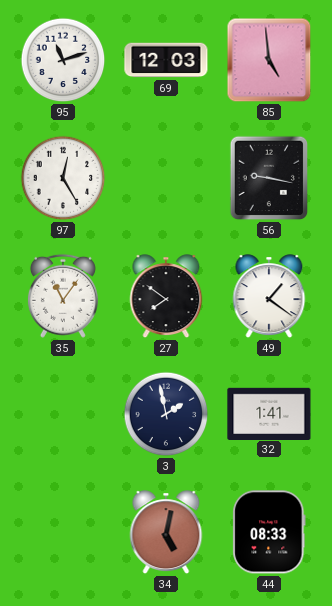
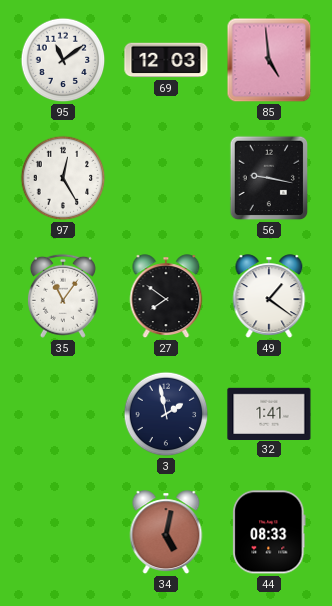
95: 11:12 -> 11:09 (63, 60)
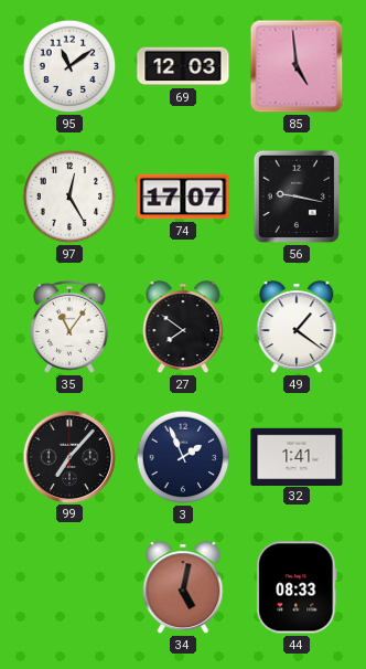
74: none -> 17:07 (183, 197)
99: none -> 7:07 (68, 456)
3: 1:58 -> 1:56 (183, 457)
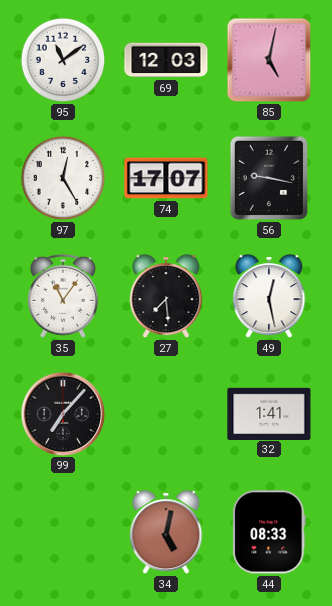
85: 4:59 -> 5:02 (269, 60)
27: 7:51 -> 7:29 (166, 297)
49: 1:21 -> 12:28 (269, 297)
3: 1:56 -> none (183, 457)
